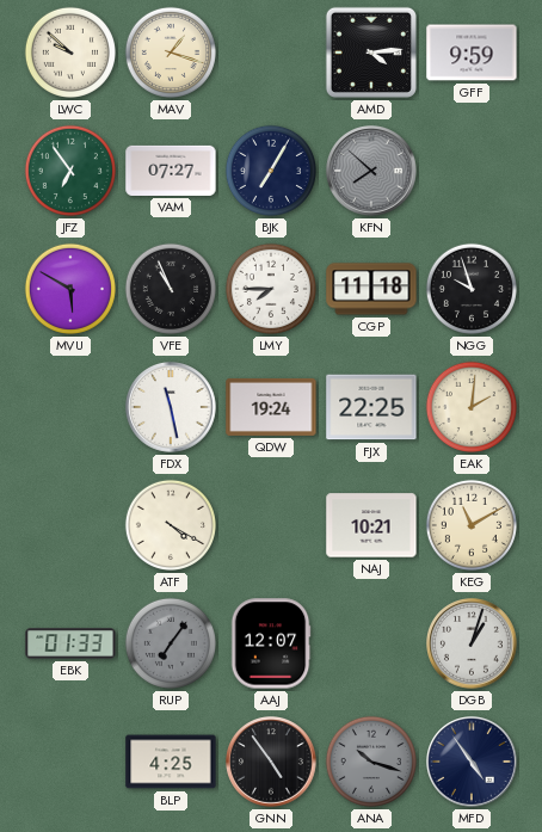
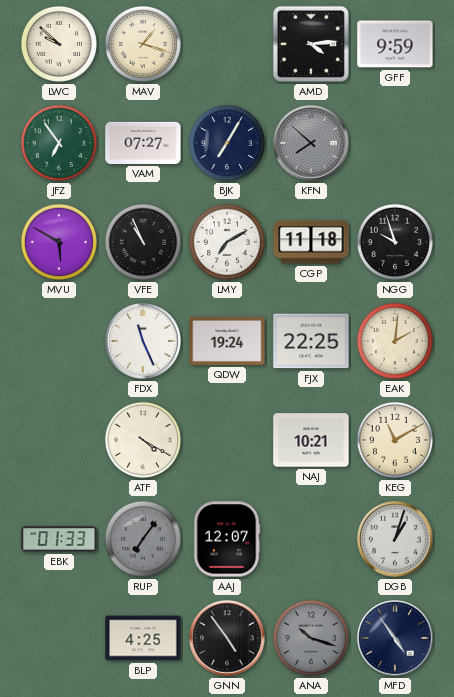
LMY: 7:45 -> 7:10 (227, 242)
FDX: 11:28 -> 11:26 (144, 342)
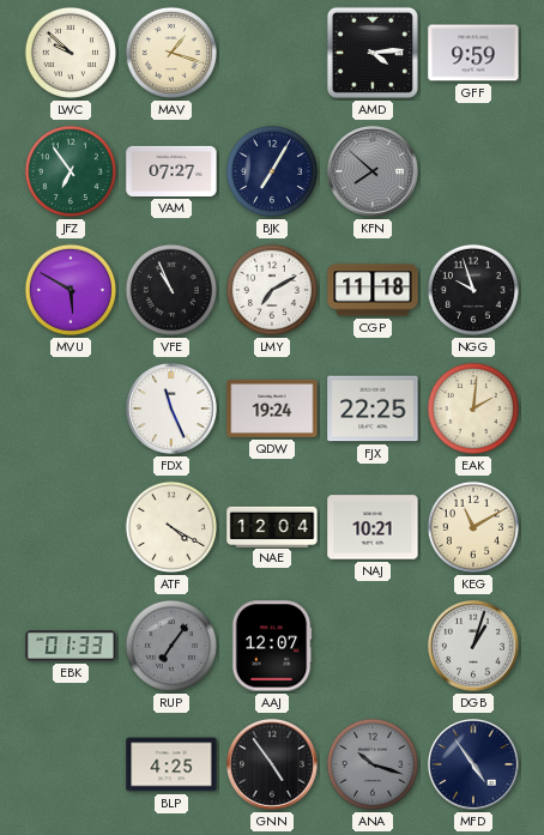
NAE: none -> 12:04 (272, 526)
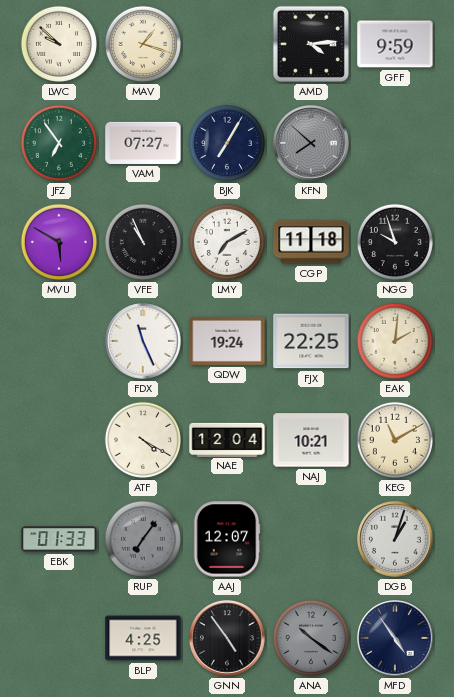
ANA: 10:18 -> 10:21 (311, 638)
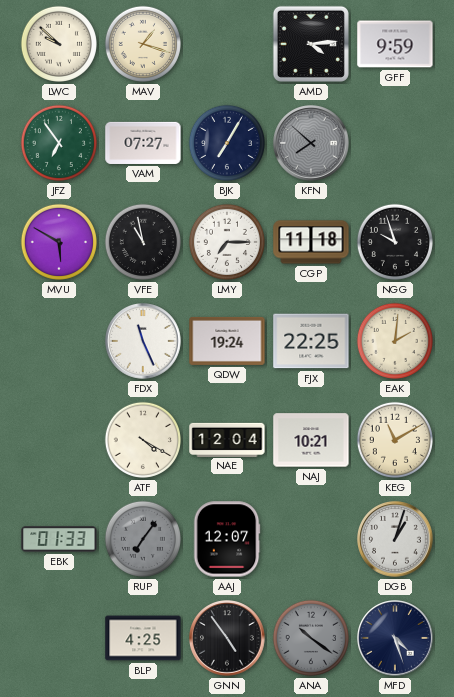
VFE: 10:56 -> 10:58 (143, 242)
LMY: 7:10 -> 7:15 (227, 242)
MFD: 4:54 -> 4:27 (396, 639)
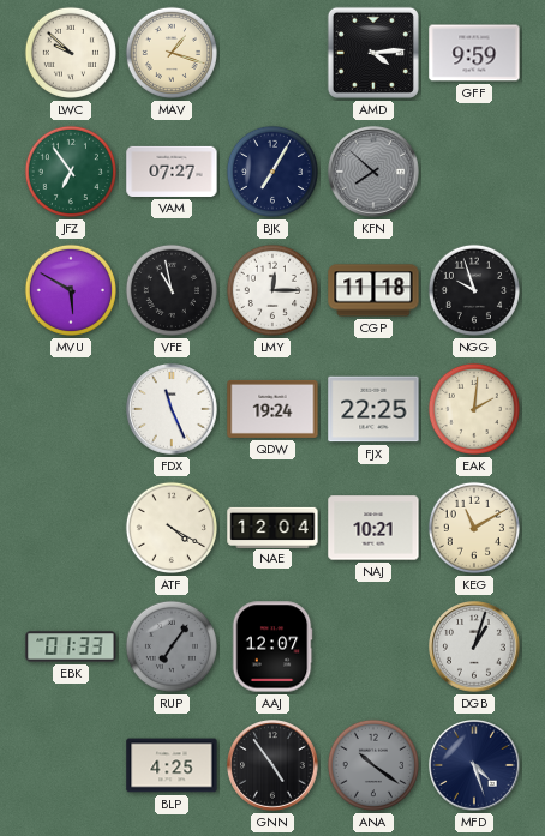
LMY: 7:15 -> 12:15 (272, 290)
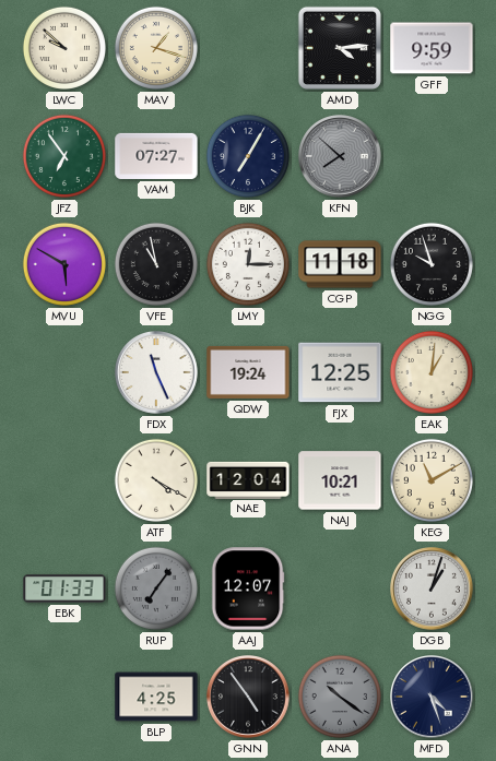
FJX: 22:25 -> 12:25 (340, 372)
EAK: 2:01 -> 1:01 (432, 372)
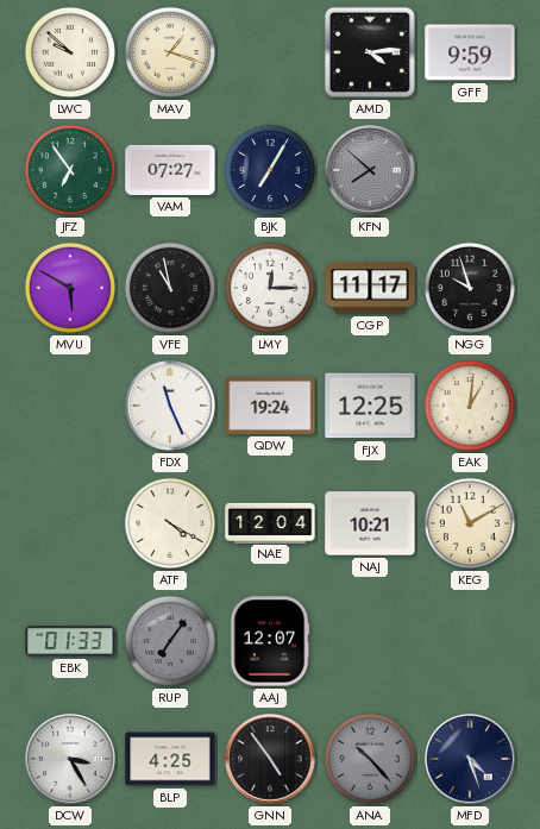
CGP: 11:18 -> 11:17 (370, 288)
DGB: 1:03 -> none (433, 590)
DCW: none -> 3:25 (71, 760)
ANA: 10:21 -> 10:23 (370, 759)
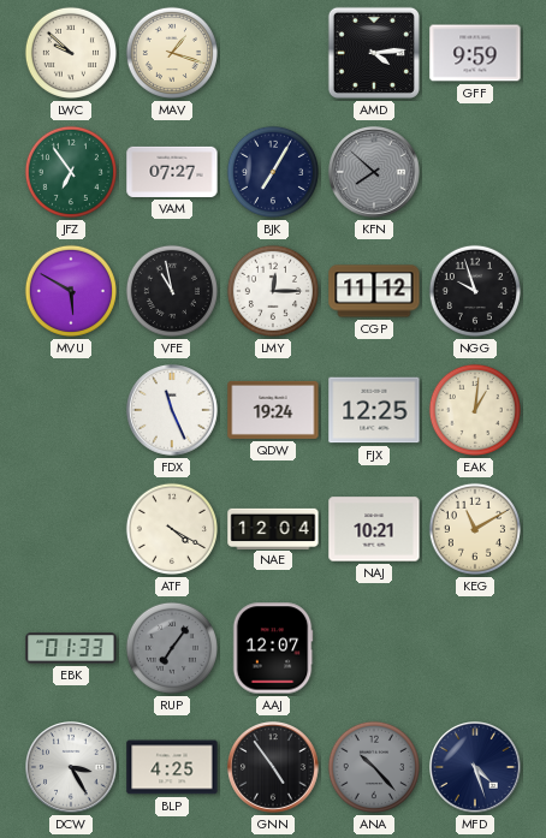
CGP: 11:17 -> 11:12 (374, 291)
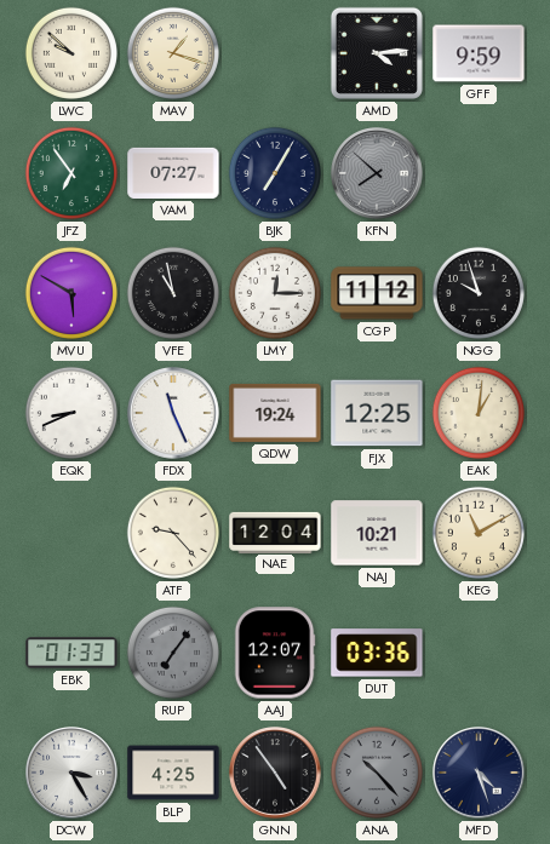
EQK: none -> 8:41 (71, 413)
ATF: 4:20 -> 9:23 (173, 533)
DUT: none -> 03:36 (377, 653)
